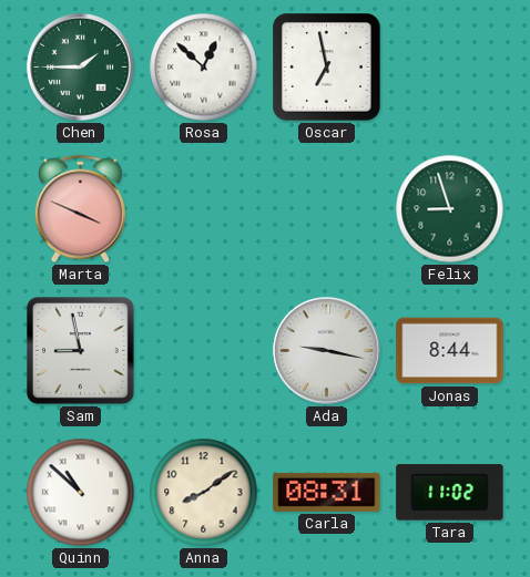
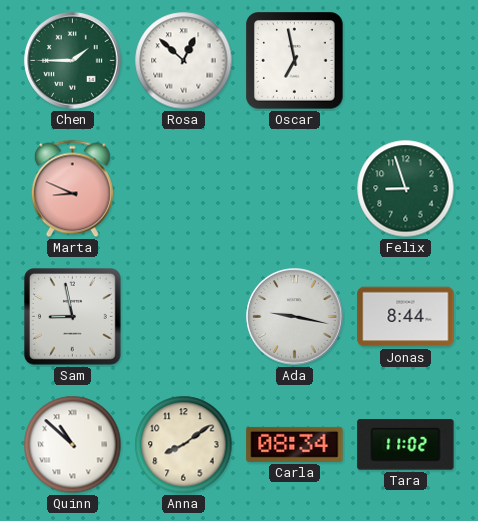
Marta: 3:49 -> 8:49 (72, 189)
Carla: 08:31 -> 08:34 (295, 444)
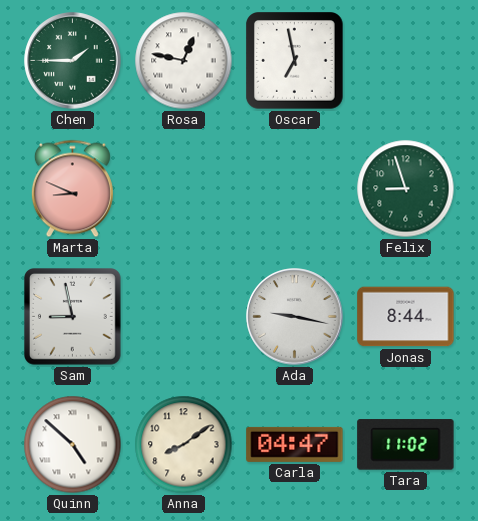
Rosa: 12:52 -> 12:47 (184, 61)
Quinn: 10:52 -> 4:52 (73, 445)
Carla: 08:34 -> 04:47 (295, 444)
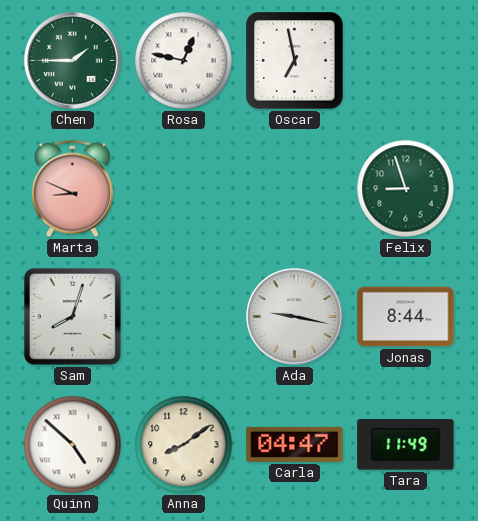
Sam: 8:58 -> 8:03 (73, 317)
Tara: 11:02 -> 11:49 (406, 445)
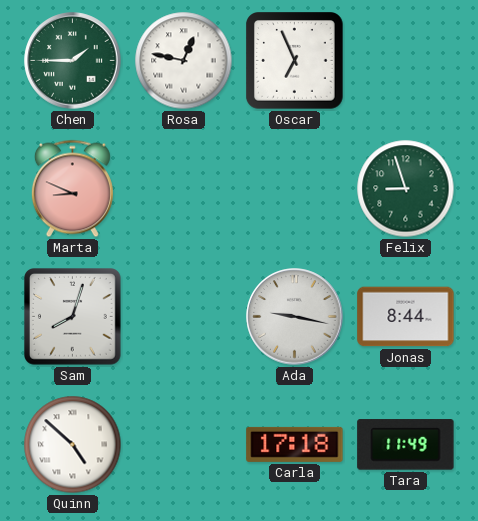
Oscar: 6:58 -> 6:56 (295, 61)
Anna: 8:09 -> none (184, 445)
Carla: 04:47 -> 17:18 (295, 444)
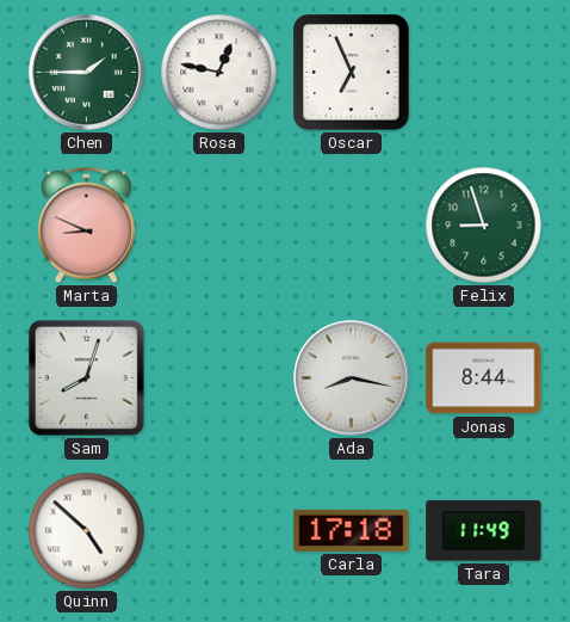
Ada: 9:17 -> 8:17 (352, 378)
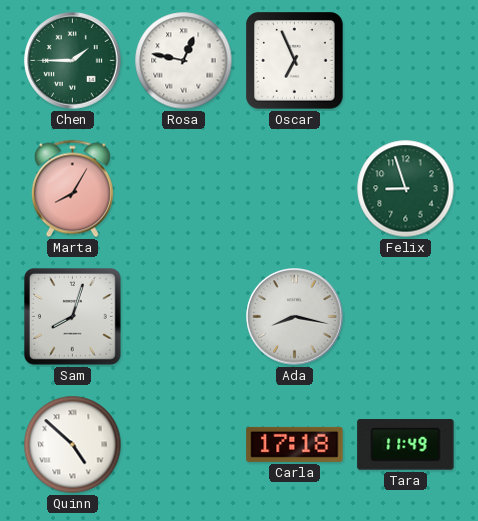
Marta: 8:49 -> 8:05 (72, 189)
Jonas: 8:44 -> none (484, 378)
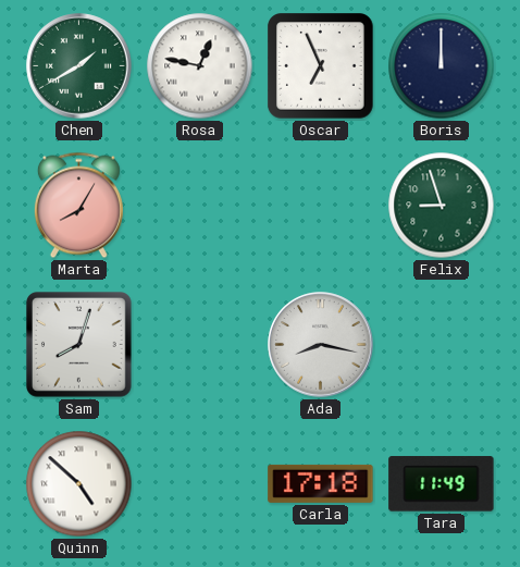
Chen: 1:45 -> 1:40 (79, 66)
Boris: none -> 12:00 (442, 66)
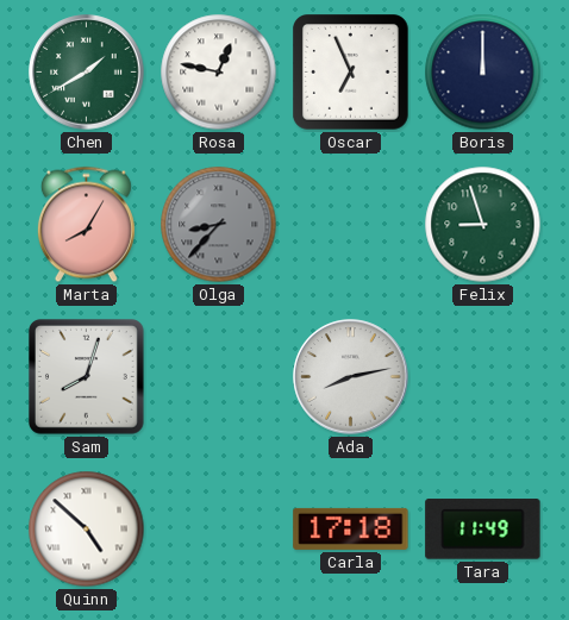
Olga: none -> 8:37 (219, 225)
Ada: 8:17 -> 8:13 (351, 377)
